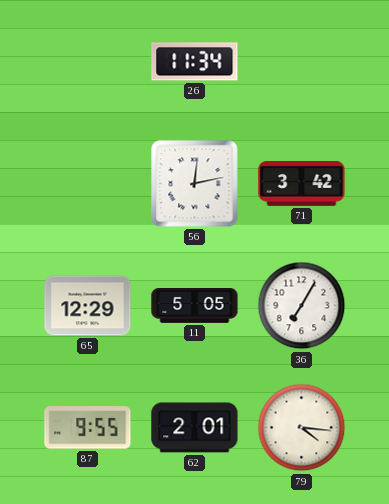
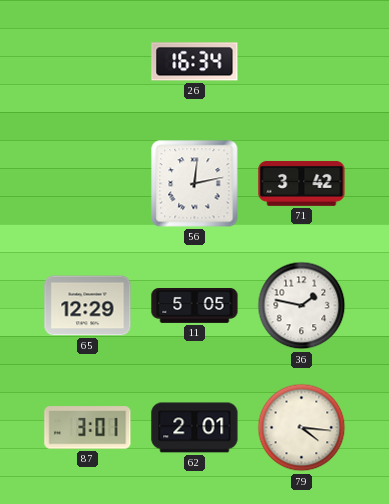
26: 11:34 -> 16:34 (195, 62)
36: 7:05 -> 1:47 (302, 306)
87: 9:55 -> 3:01 (88, 428)
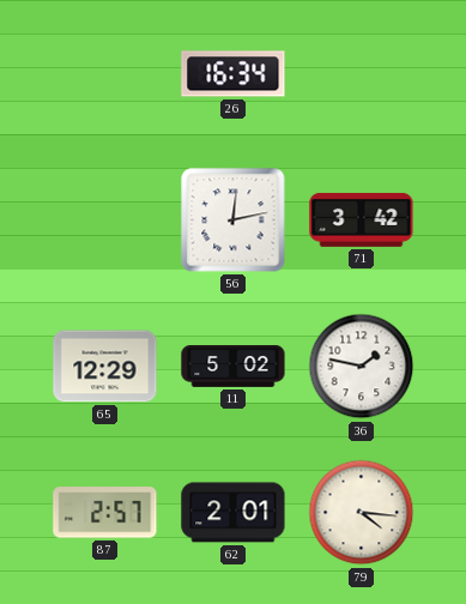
11: 5:05 -> 5:02 (234, 367)
87: 3:01 -> 2:57 (105, 513)
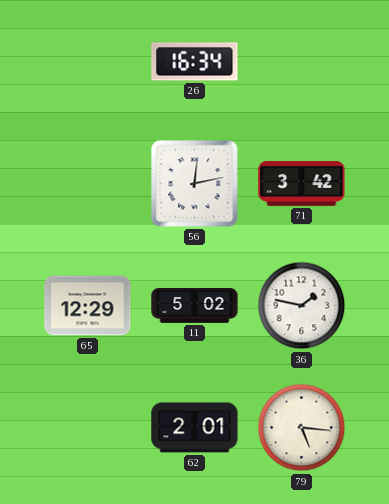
87: 2:57 -> none (105, 513)
79: 4:16 -> 5:16 (302, 428)
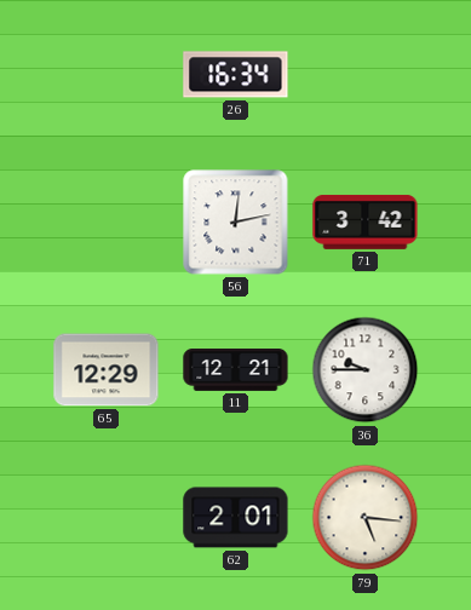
11: 5:02 -> 12:21 (236, 370)
36: 1:47 -> 9:45 (366, 370)
